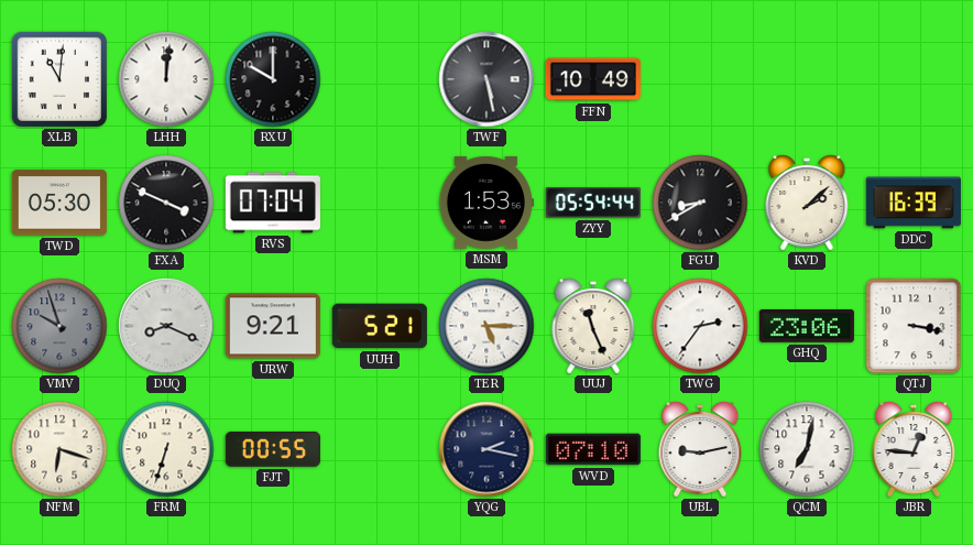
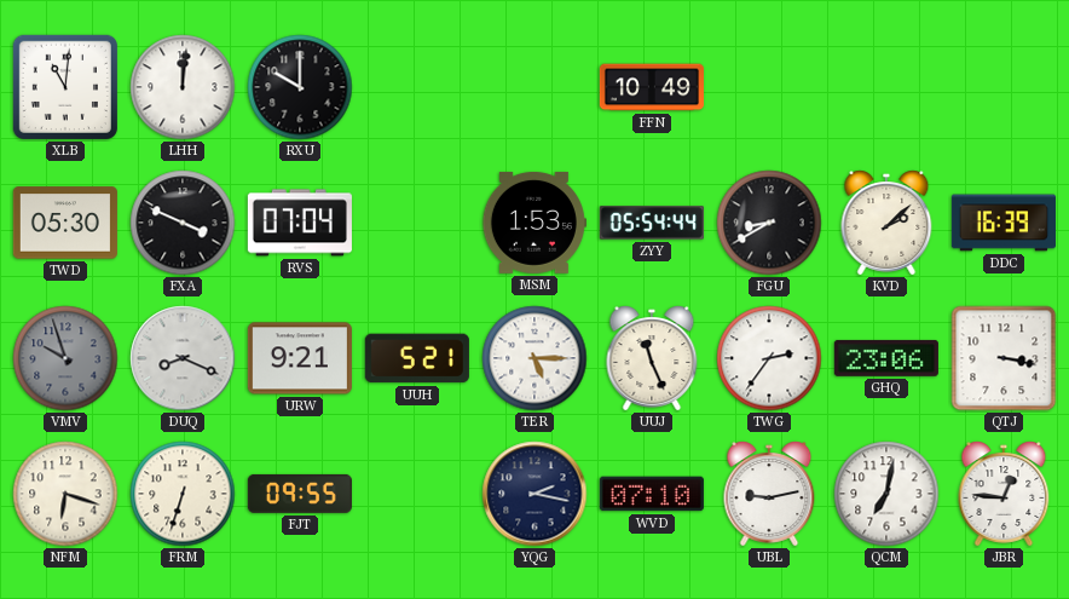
TWF: 5:28 -> none (487, 79)
FJT: 00:55 -> 09:55 (300, 494)
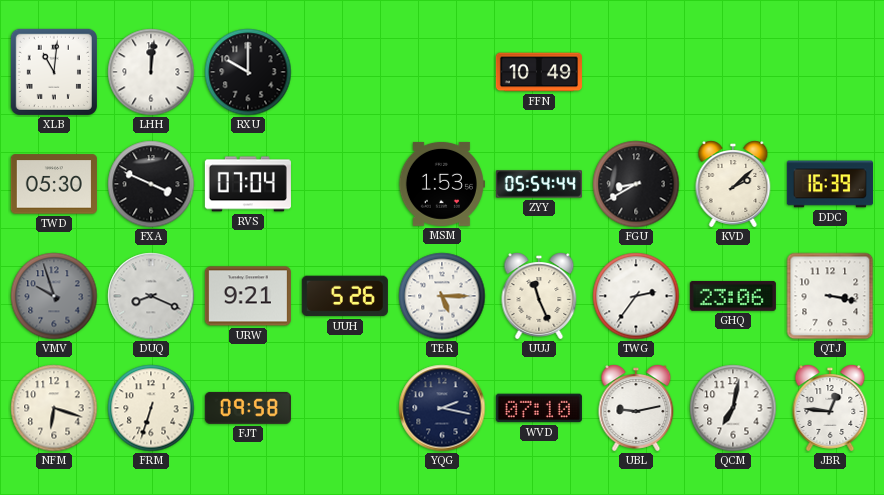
UUH: 5:21 -> 5:26 (345, 296)
FJT: 09:55 -> 09:58 (248, 408)
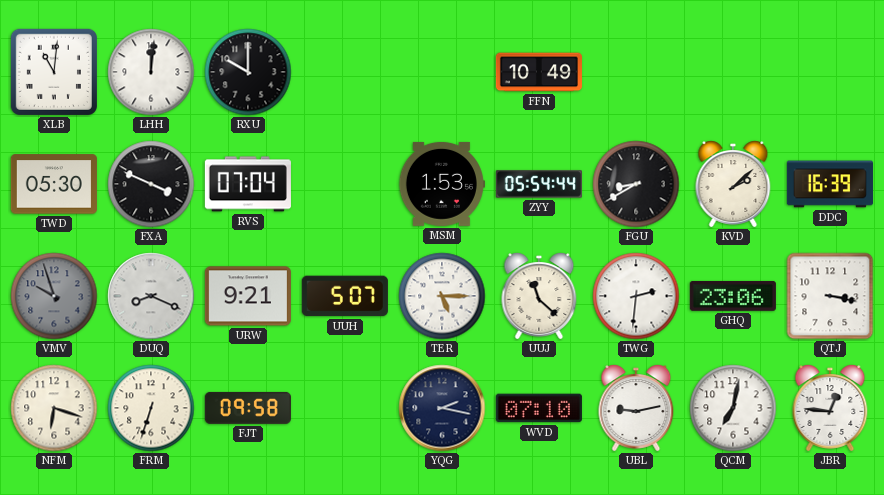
UUH: 5:26 -> 5:07 (345, 296)
UUJ: 11:26 -> 11:22 (539, 296)
TWG: 2:36 -> 2:31 (636, 296)
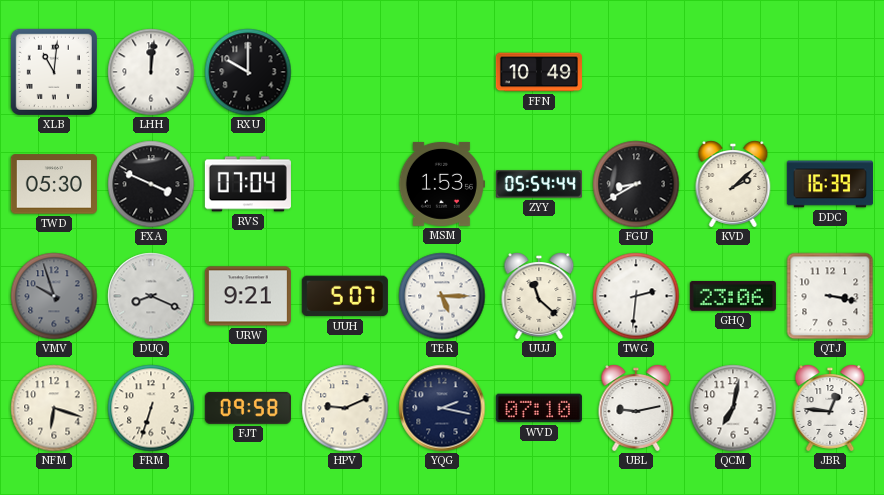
HPV: none -> 9:11 (345, 408)
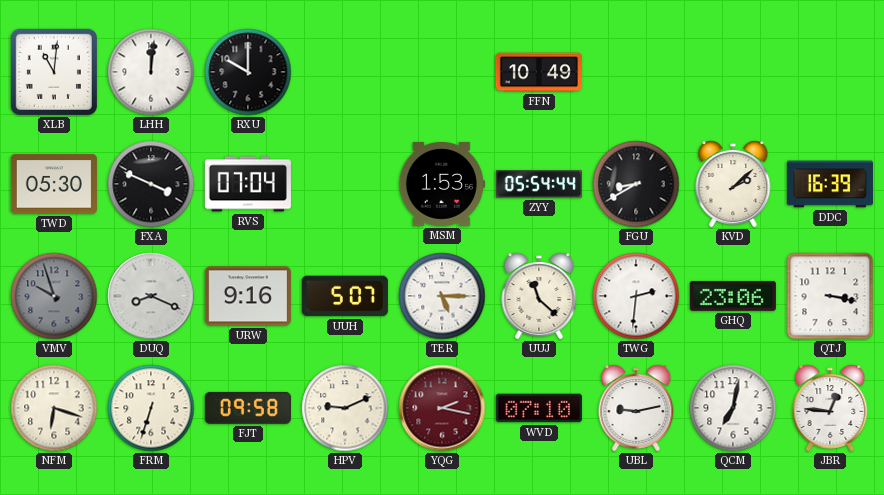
URW: 9:21 -> 9:16 (248, 296)
YQG dial: navy -> burgundy (442, 408)
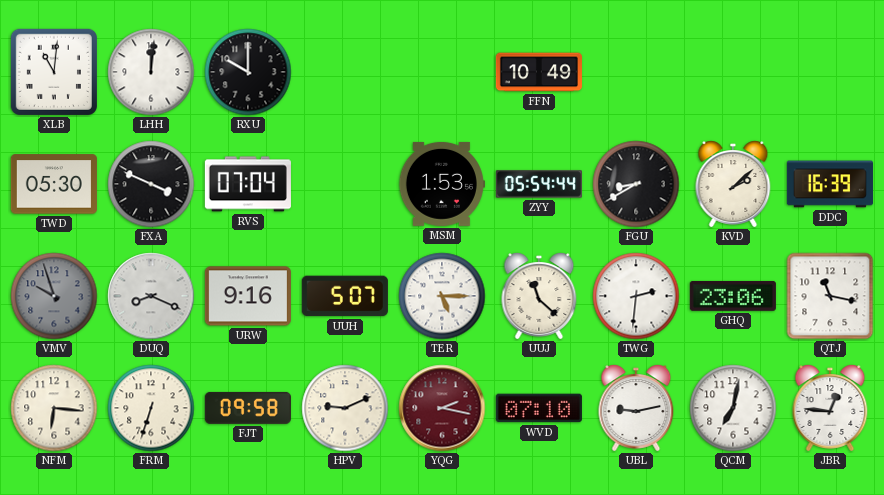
QTJ: 3:17 -> 11:17 (830, 296)
NFM: 6:18 -> 6:16 (54, 408)
